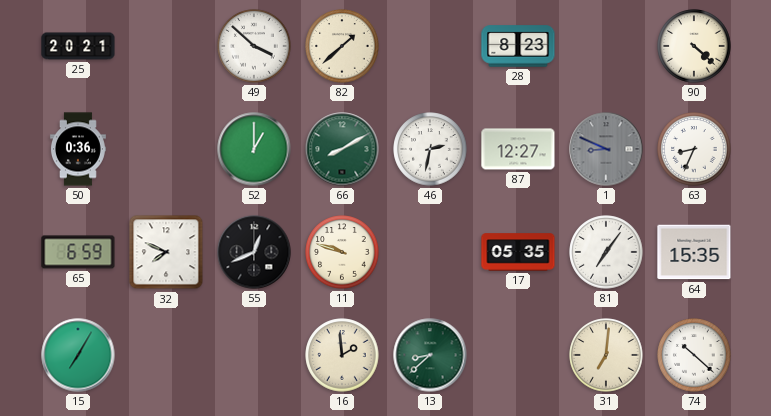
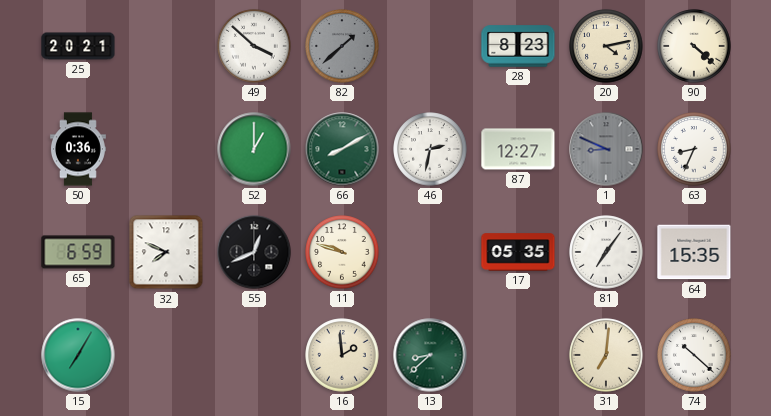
82 dial: cream -> grey (342, 46)
20: none -> 4:13 (606, 46)
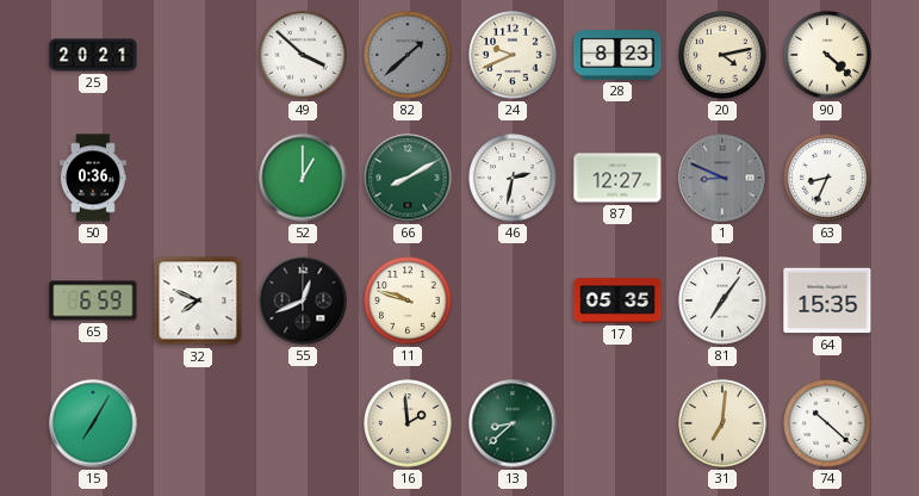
24: none -> 9:41 (513, 55)
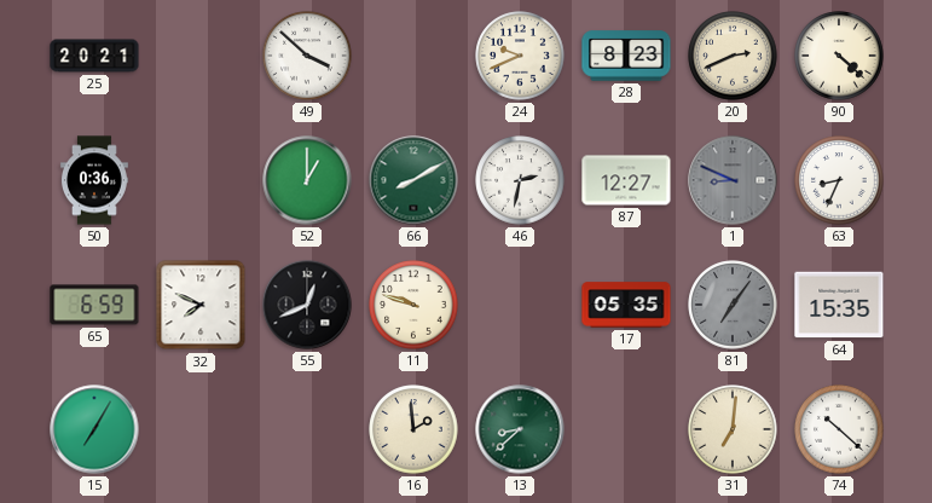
82: 1:38 -> none (408, 55)
20: 4:13 -> 2:41 (733, 56)
81 dial: white -> grey (733, 305)
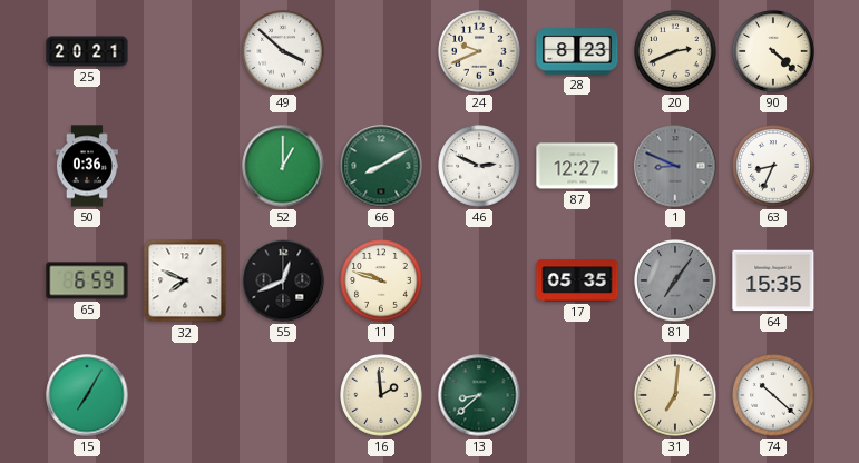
46: 2:32 -> 2:49 (479, 166)
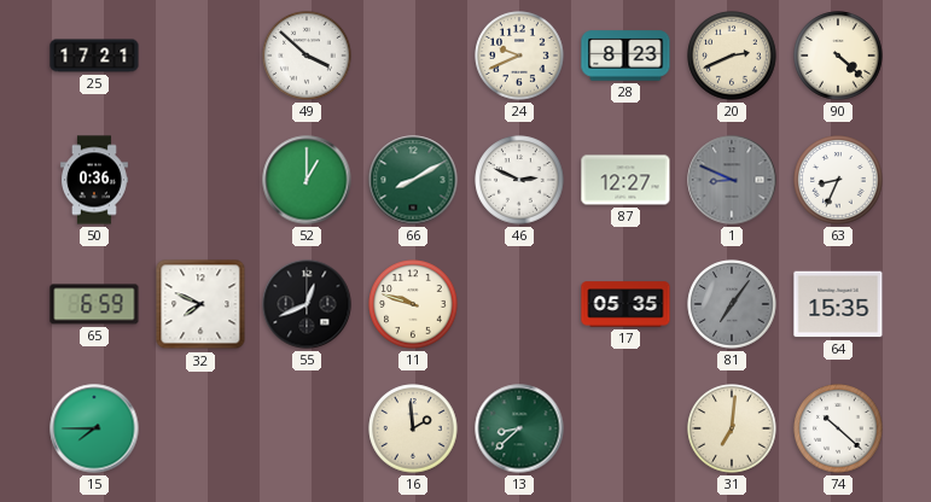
25: 20:21 -> 17:21 (94, 56)
15: 7:05 -> 7:45 (94, 428)
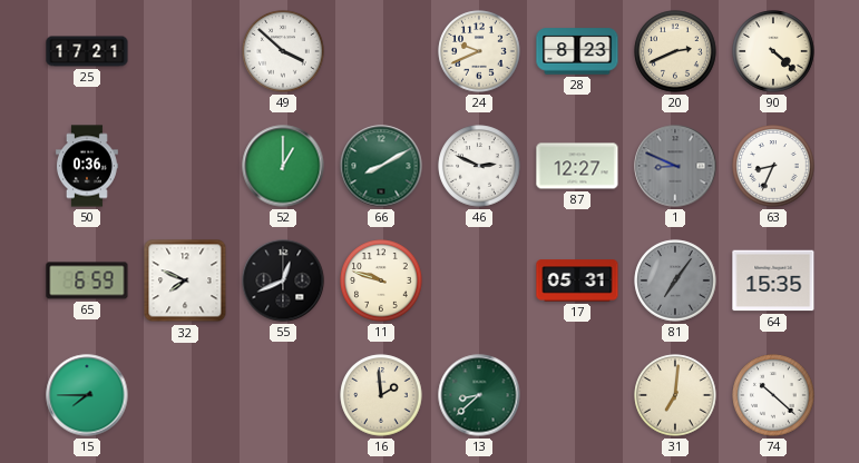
17: 05:35 -> 05:31 (577, 280)
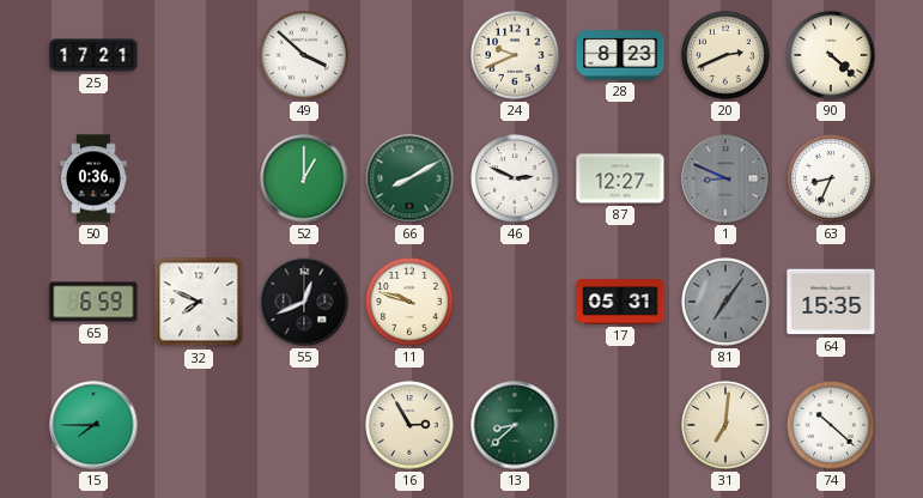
16: 1:59 -> 2:55 (409, 425)
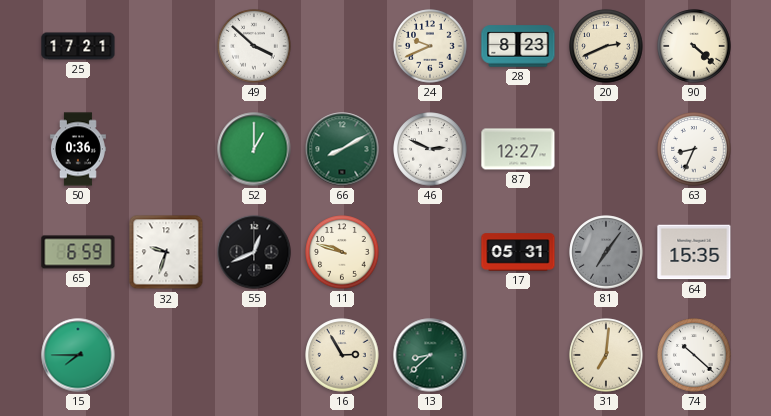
1: 8:49 -> none (725, 178)
32: 7:49 -> 9:33 (166, 252)
